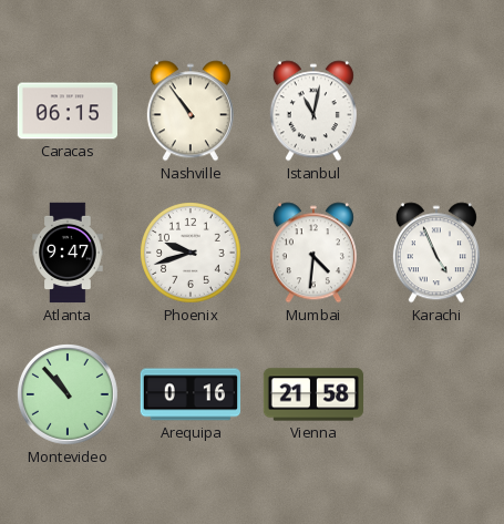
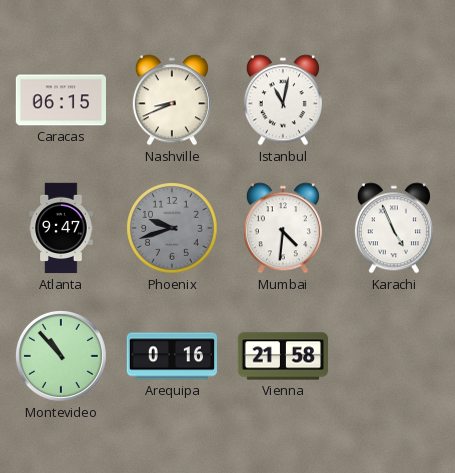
Nashville: 10:54 -> 8:41 (172, 100)
Phoenix dial: white -> grey (173, 229)
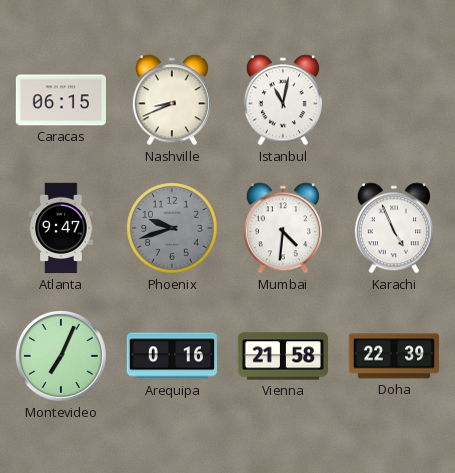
Montevideo: 10:53 -> 7:04 (61, 356)
Doha: none -> 22:39 (393, 356)
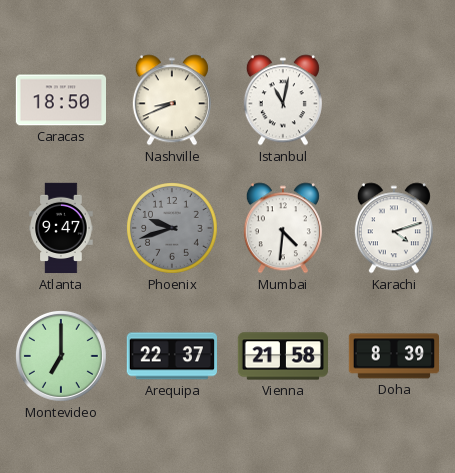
Caracas: 06:15 -> 18:50 (60, 100)
Karachi: 4:56 -> 4:12 (394, 228)
Montevideo: 7:04 -> 7:00 (61, 356)
Arequipa: 0:16 -> 22:37 (171, 356)
Doha: 22:39 -> 8:39 (393, 356)
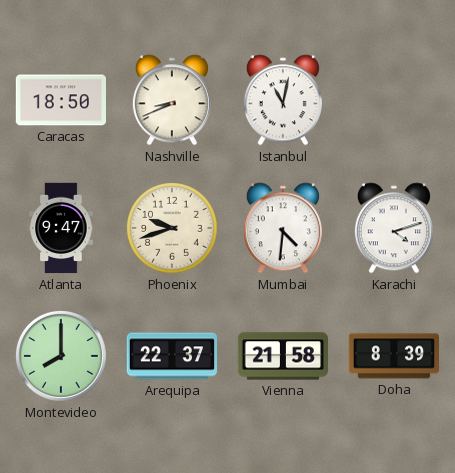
Phoenix dial: grey -> cream (173, 229)
Montevideo: 7:00 -> 8:00 (61, 356)
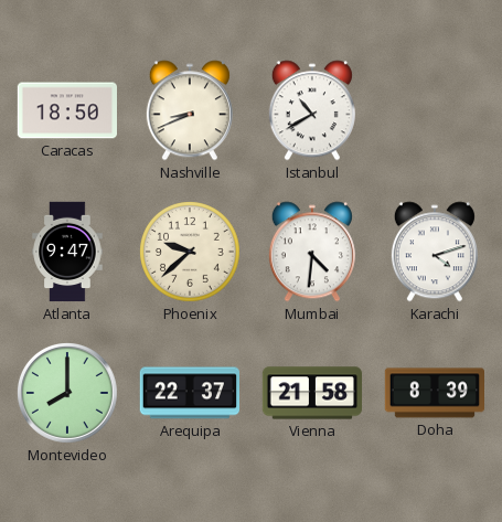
Istanbul: 11:02 -> 10:40 (312, 110)
Phoenix: 9:42 -> 9:38 (191, 253)
